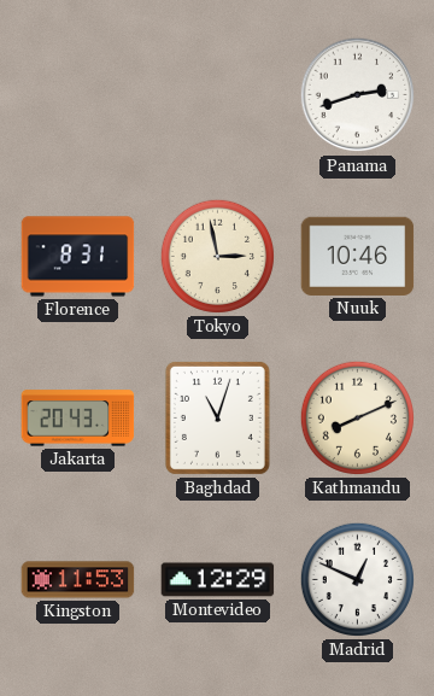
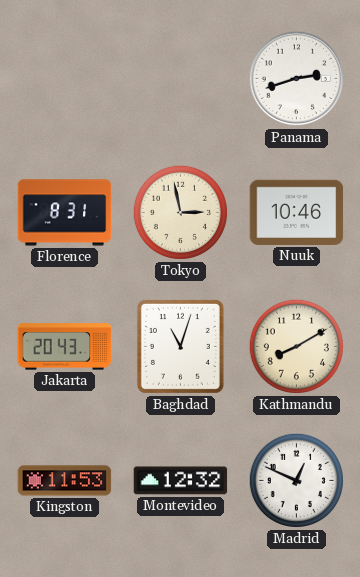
Kathmandu: 8:11 -> 8:10 (296, 346)
Montevideo: 12:29 -> 12:32 (181, 481)
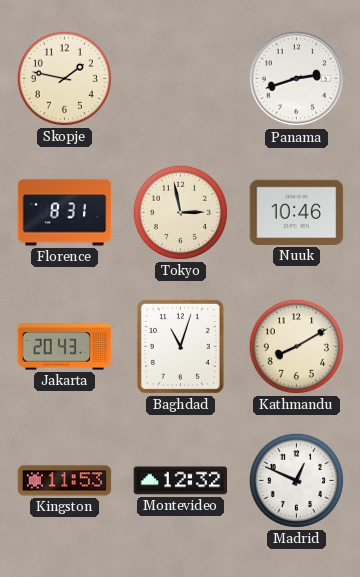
Skopje: none -> 1:47 (64, 78)
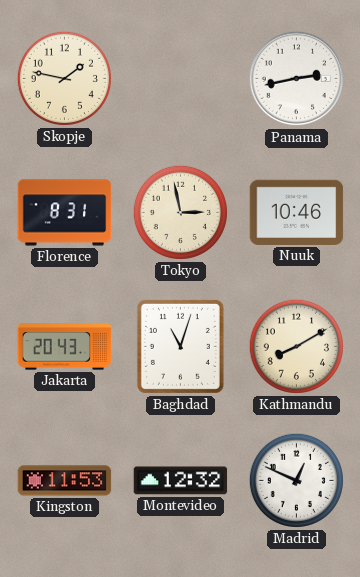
Panama: 2:42 -> 2:43 (297, 79)
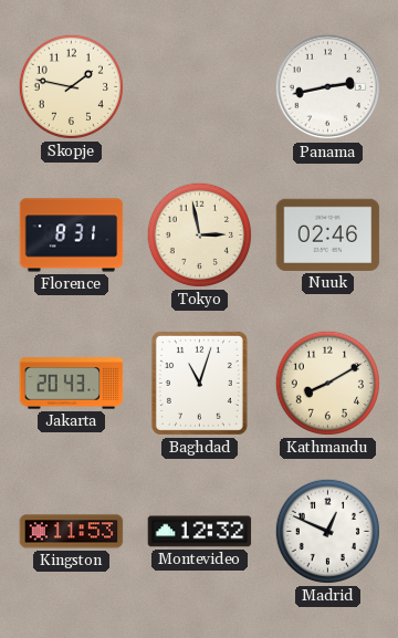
Nuuk: 10:46 -> 02:46 (328, 234)
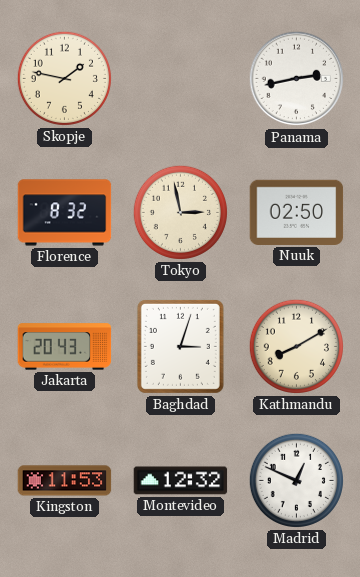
Florence: 8:31 -> 8:32 (65, 213)
Nuuk: 02:46 -> 02:50 (297, 212)
Baghdad: 11:03 -> 3:03 (180, 346)
